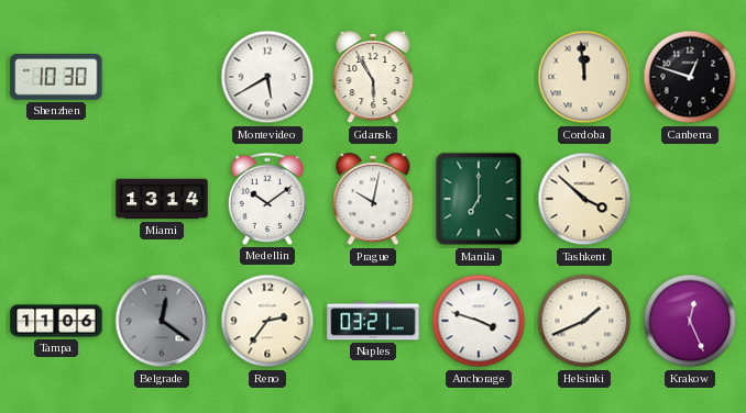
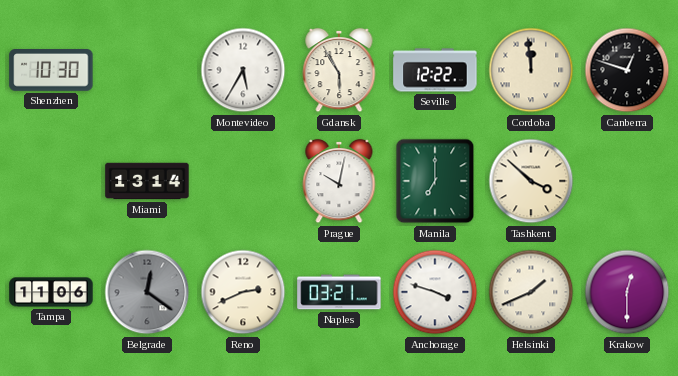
Montevideo: 5:40 -> 5:35 (243, 70)
Seville: none -> 12:22 (435, 70)
Medellin: 10:09 -> none (266, 199)
Reno: 2:36 -> 2:41 (243, 292)
Krakow: 12:26 -> 12:30 (627, 292)
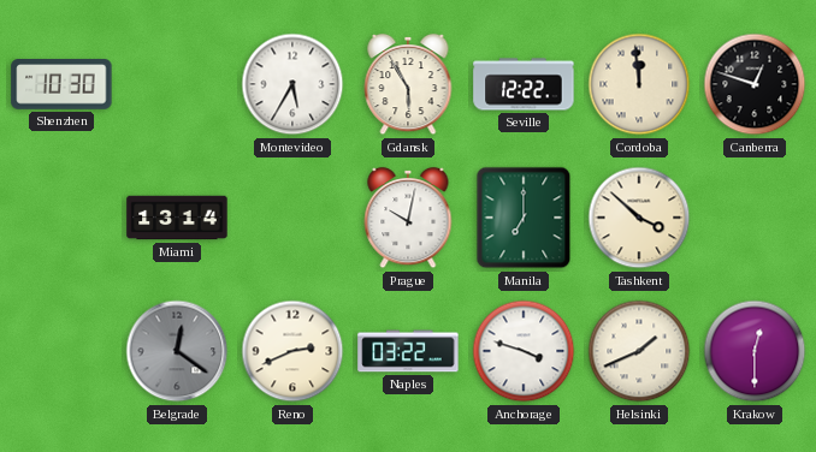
Tampa: 11:06 -> none (51, 292)
Naples: 03:21 -> 03:22 (408, 351)
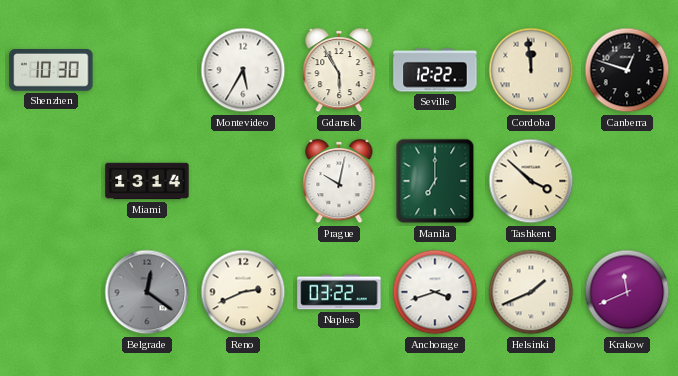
Anchorage: 3:48 -> 3:42 (435, 292)
Krakow: 12:30 -> 11:41 (627, 292)
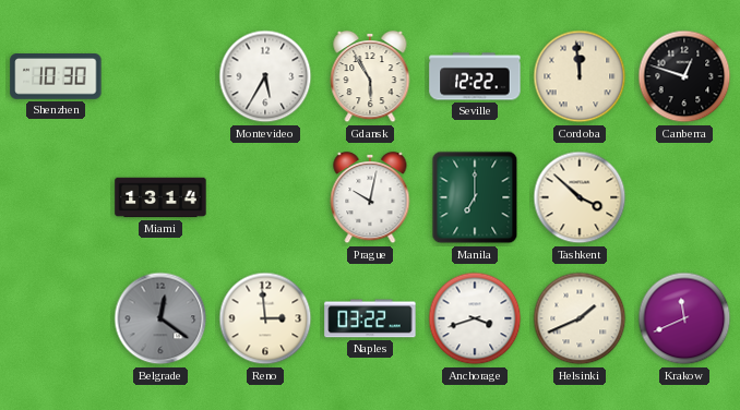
Reno: 2:41 -> 2:59 (265, 318)
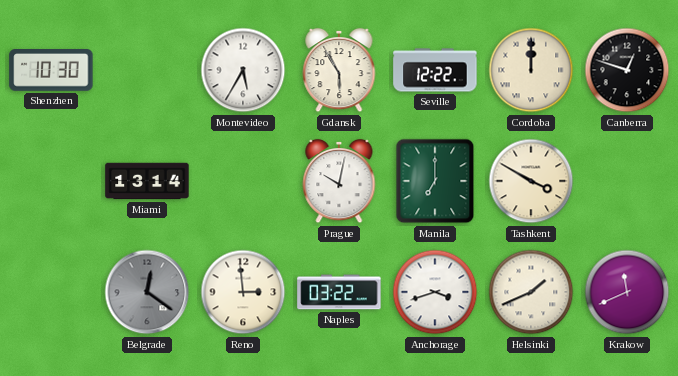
Cordoba: 11:59 -> 12:00 (531, 70)
Tashkent: 3:52 -> 3:50 (531, 181)
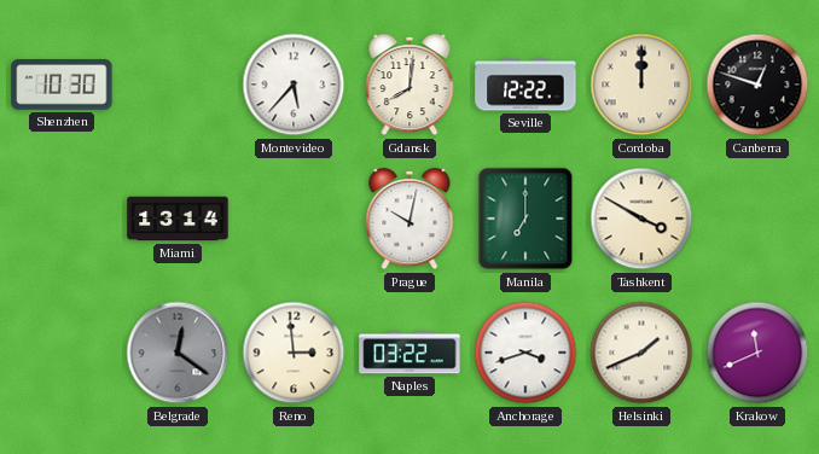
Montevideo: 5:35 -> 5:37 (294, 85)
Gdansk: 5:55 -> 8:01 (409, 85)
